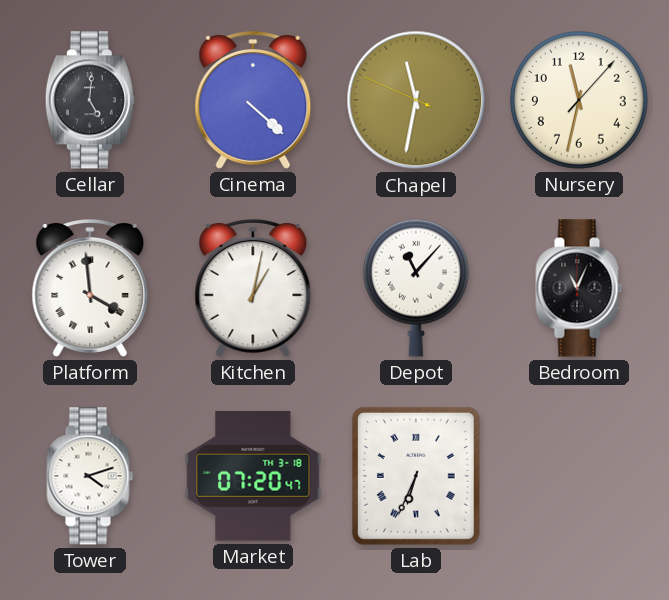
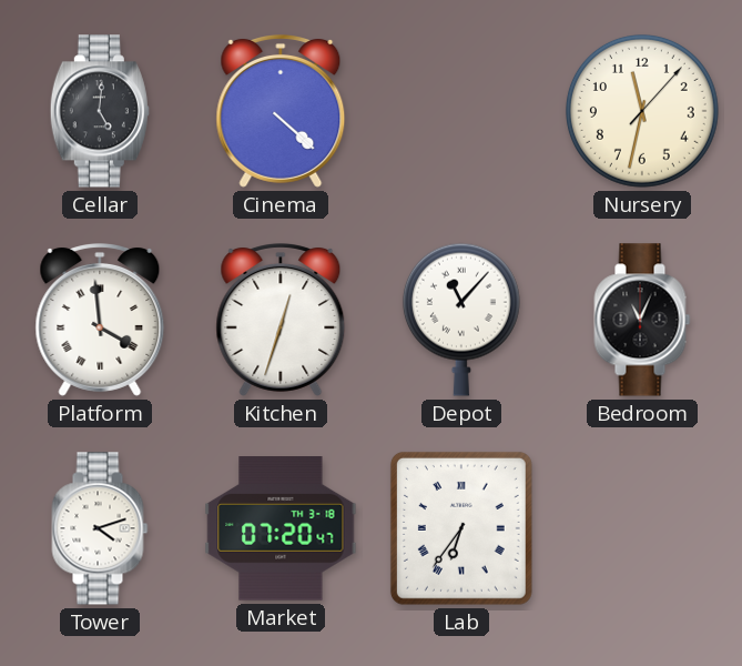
Chapel: 11:31 -> none (416, 100)
Kitchen: 1:02 -> 12:33 (281, 321)
Lab: 6:34 -> 6:36 (461, 528)
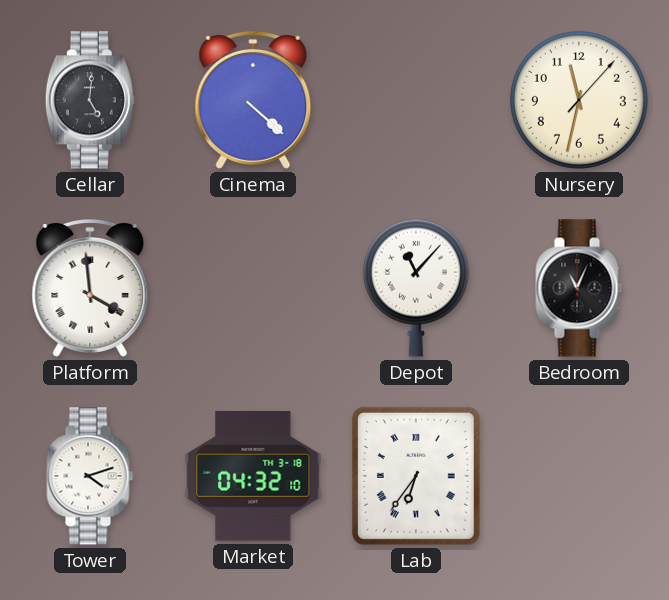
Kitchen: 12:33 -> none (281, 321)
Market: 07:20 -> 04:32 (253, 477)
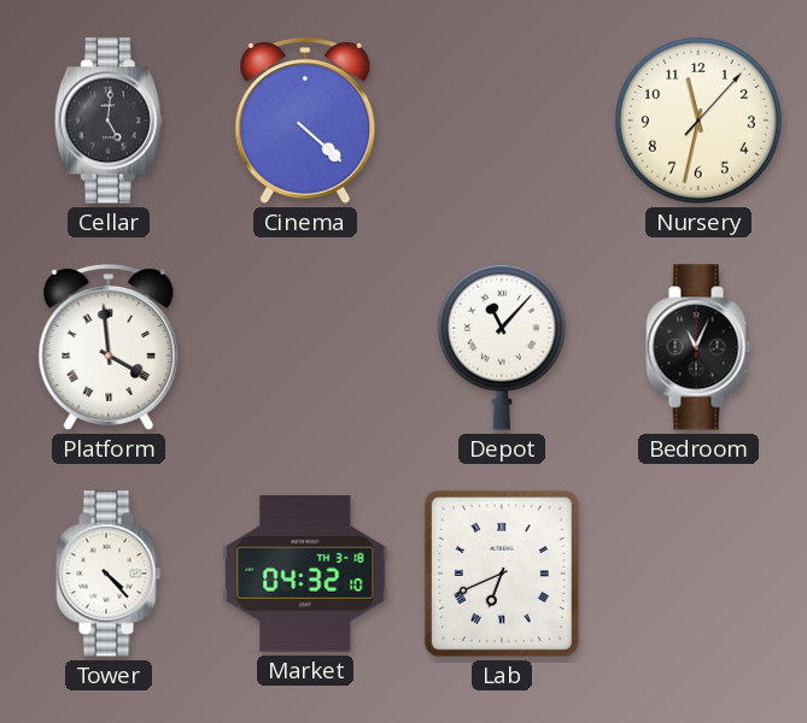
Tower: 4:12 -> 4:23 (109, 574)
Lab: 6:36 -> 6:41 (502, 574)
